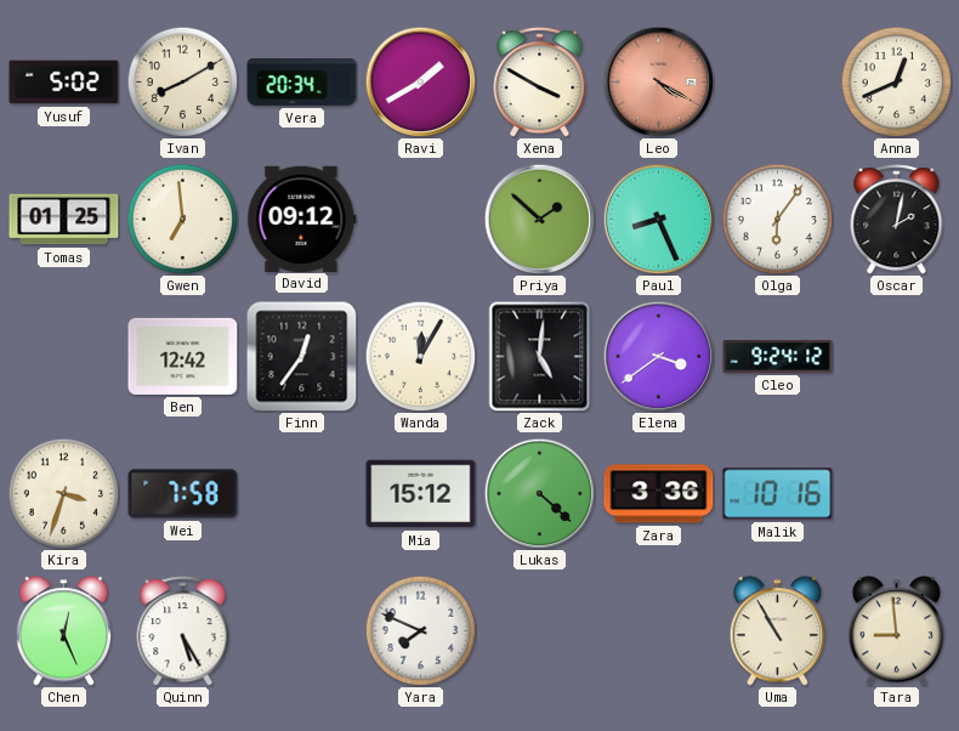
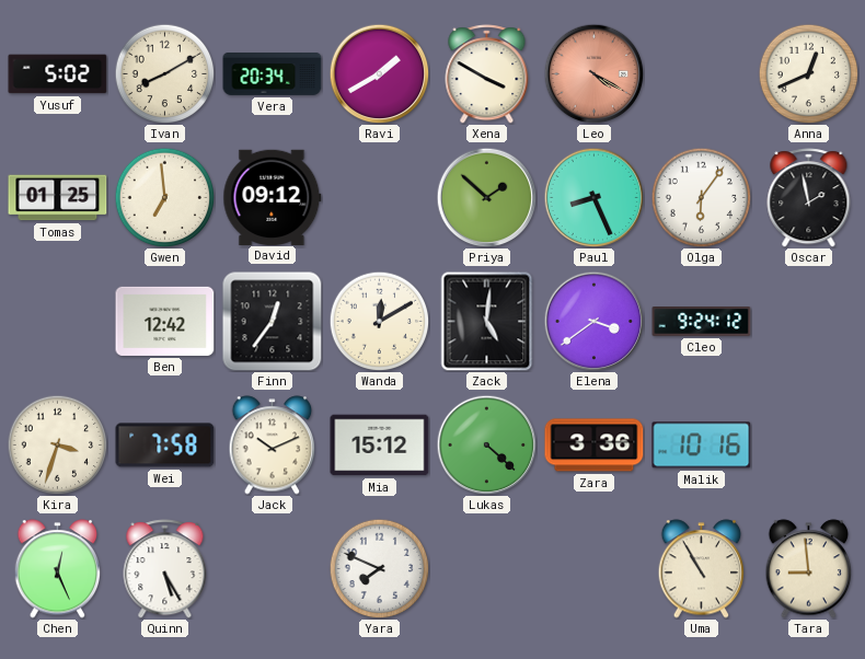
Oscar: 2:02 -> 1:58 (809, 198)
Wanda: 12:05 -> 12:10 (379, 321)
Jack: none -> 10:11 (273, 446)
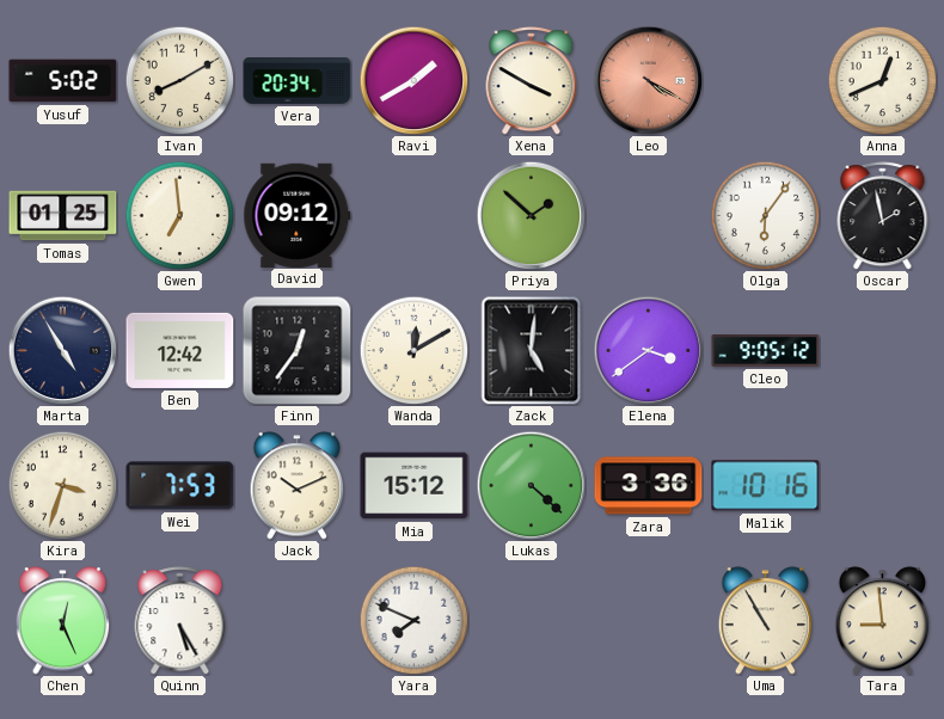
Paul: 8:26 -> none (593, 197)
Marta: none -> 4:55 (62, 350)
Cleo: 9:24 -> 9:05 (766, 351)
Wei: 7:58 -> 7:53 (180, 486)
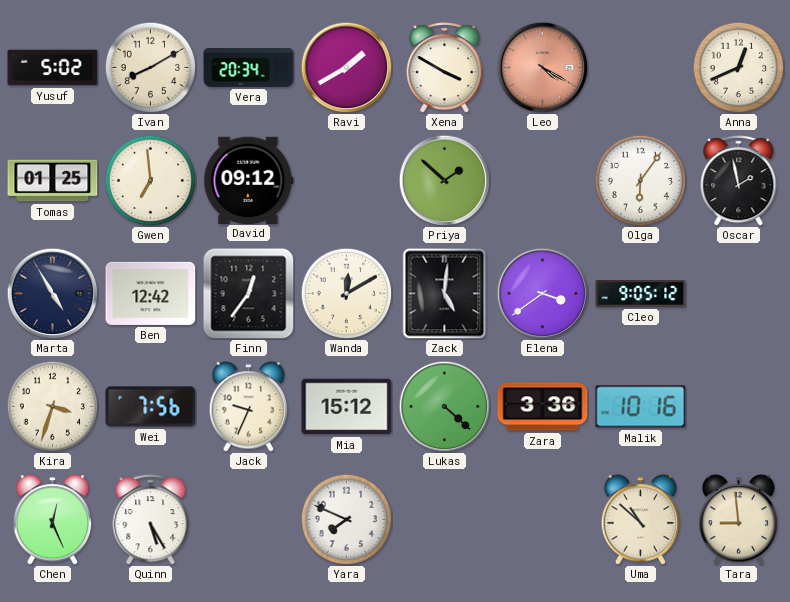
Wei: 7:53 -> 7:56 (151, 407)
Jack: 10:11 -> 9:34 (249, 407)
Uma: 10:55 -> 10:52 (641, 520)
